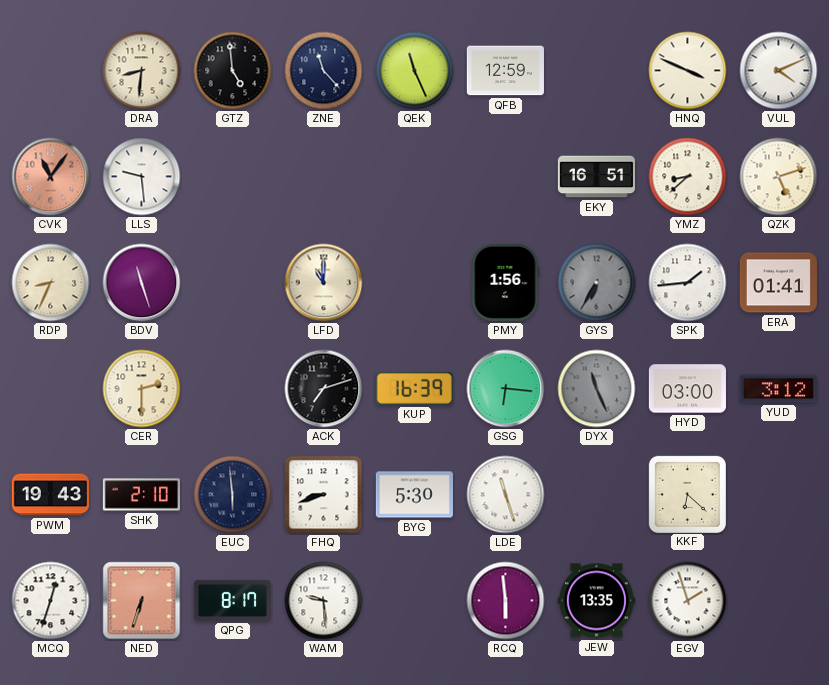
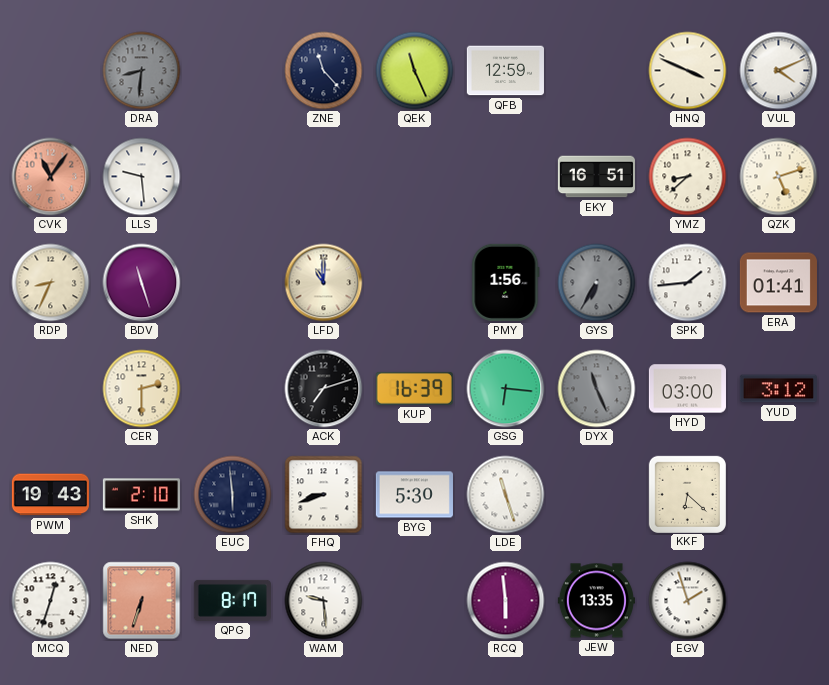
DRA dial: cream -> grey (142, 71)
GTZ: 4:59 -> none (233, 71)
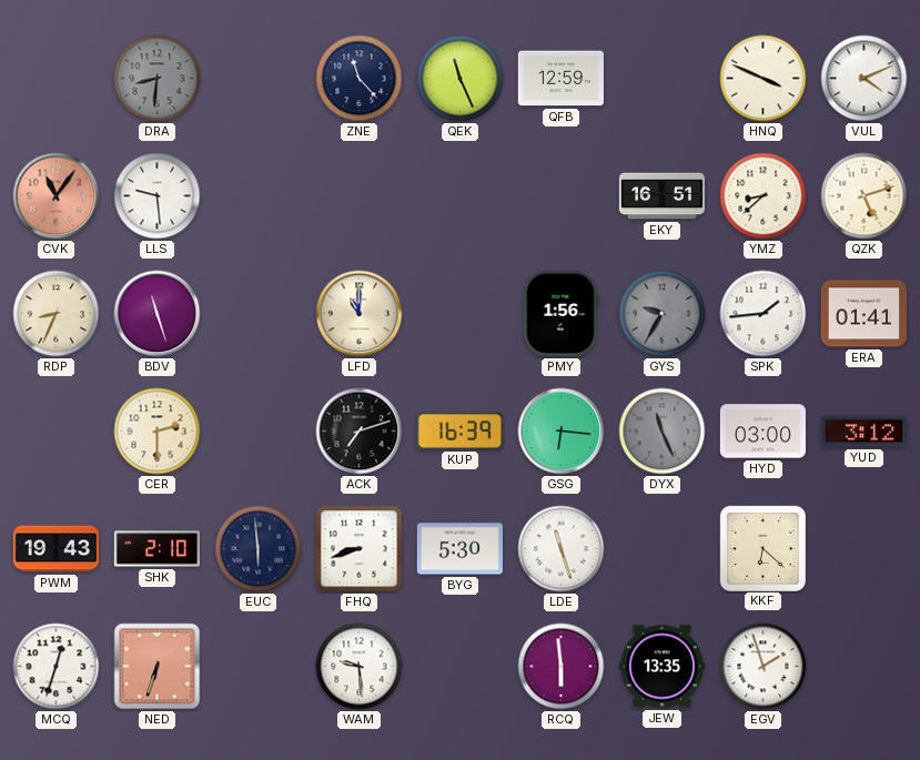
GYS: 6:35 -> 9:35 (663, 314)
QPG: 8:17 -> none (232, 600)
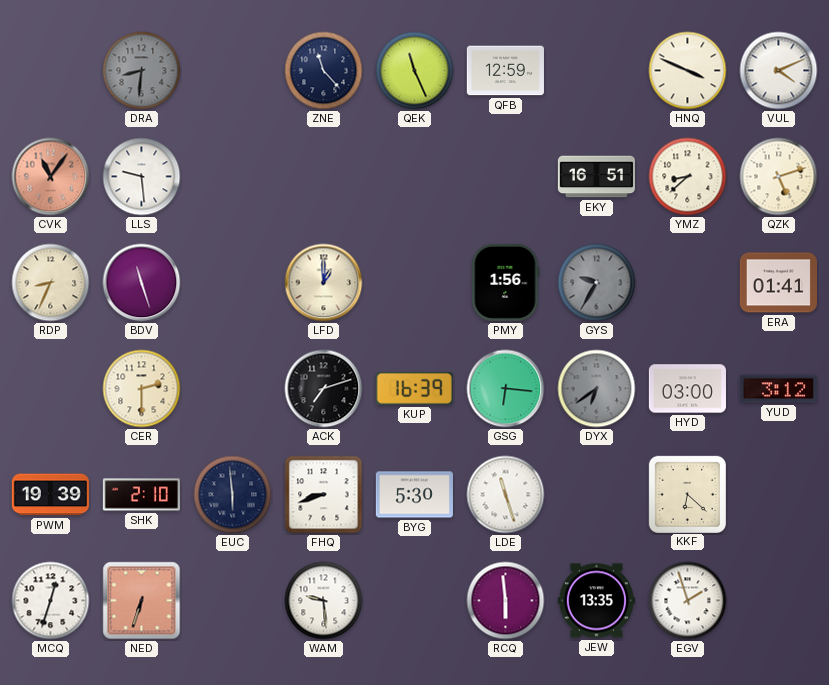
LFD: 11:00 -> 1:00 (324, 283)
SPK: 1:44 -> none (764, 314)
DYX: 11:26 -> 6:39 (597, 389)
PWM: 19:43 -> 19:39 (50, 495)
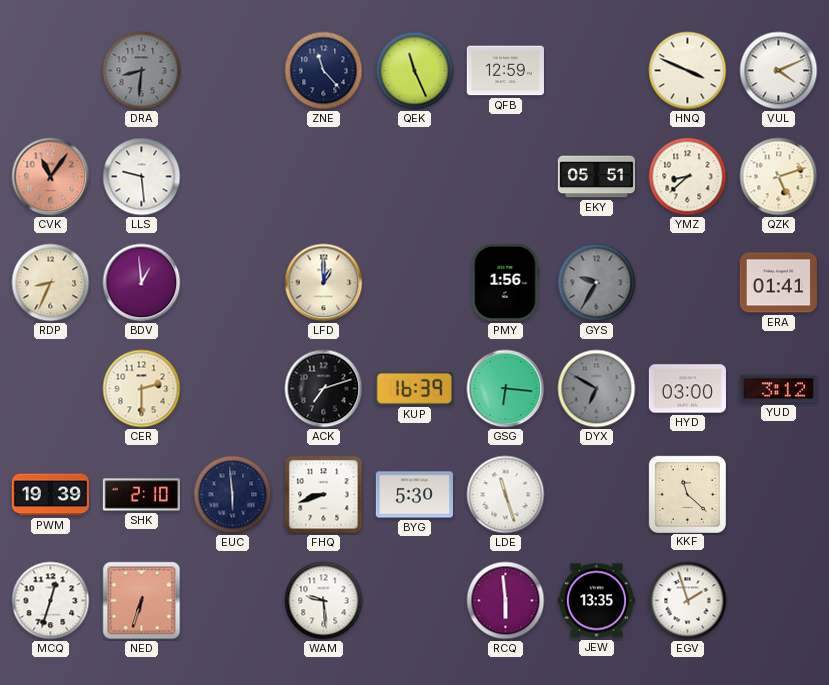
EKY: 16:51 -> 05:51 (596, 177)
BDV: 11:27 -> 12:59 (142, 283)
DYX: 6:39 -> 6:50 (597, 389)
KKF: 6:22 -> 11:22 (687, 494)
